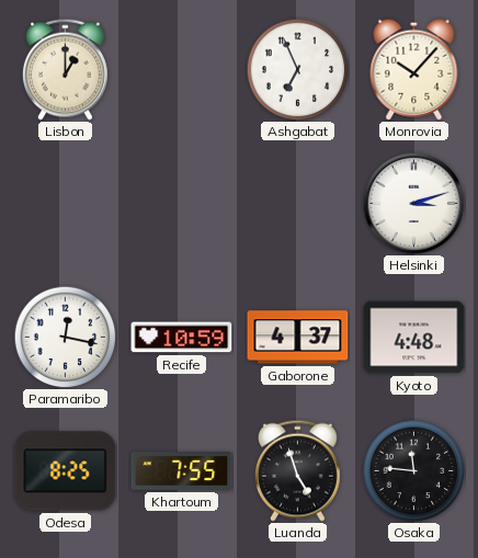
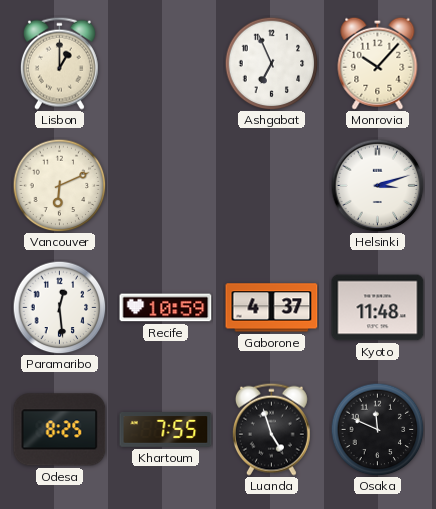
Vancouver: none -> 6:11 (59, 185)
Paramaribo: 12:17 -> 12:29 (59, 307)
Kyoto: 4:48 -> 11:48 (378, 308)
Osaka: 11:46 -> 11:49 (377, 429)
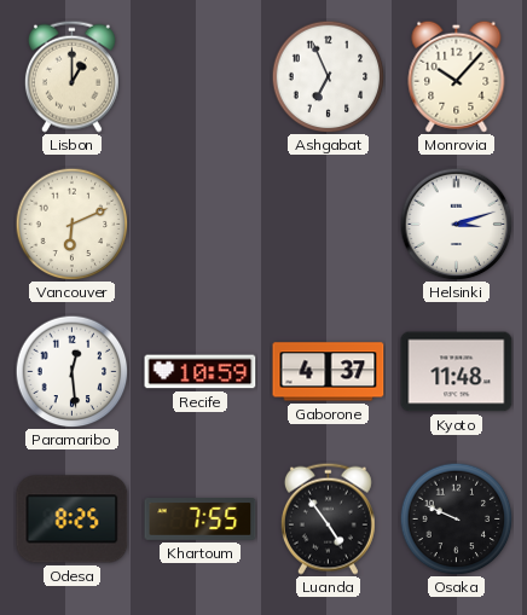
Luanda: 4:57 -> 4:54 (328, 518)
Osaka: 11:49 -> 9:49 (456, 518)
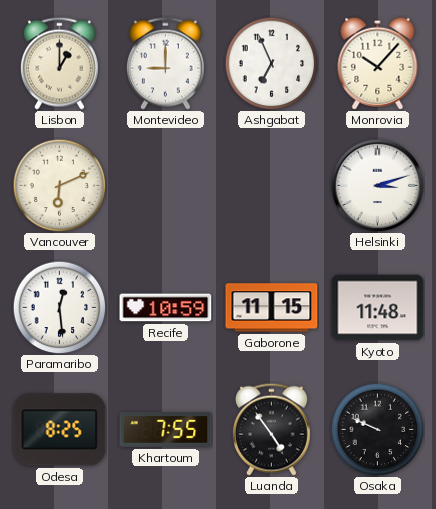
Montevideo: none -> 9:00 (165, 63)
Gaborone: 4:37 -> 11:15 (272, 308)
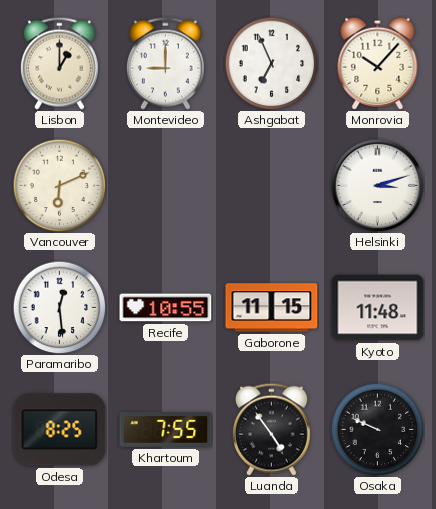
Recife: 10:59 -> 10:55 (166, 308)
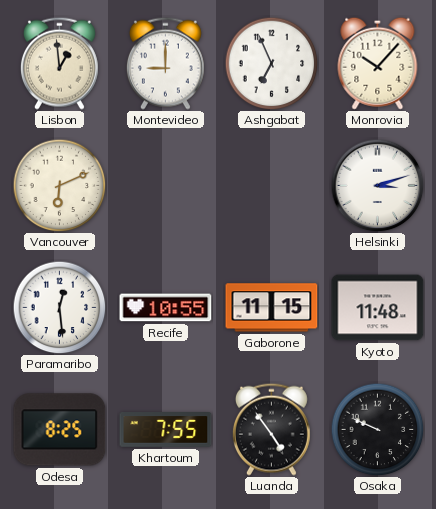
Lisbon: 1:00 -> 12:59 (59, 63)
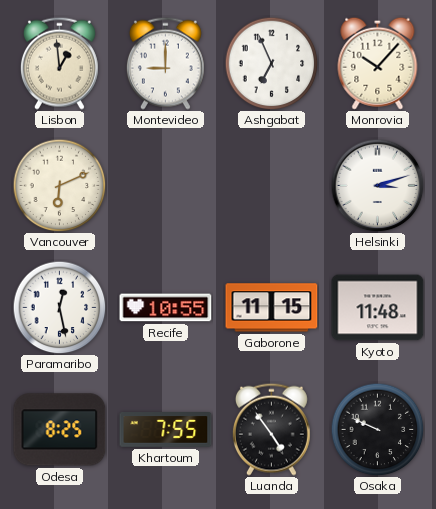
Paramaribo: 12:29 -> 12:28 (59, 307)
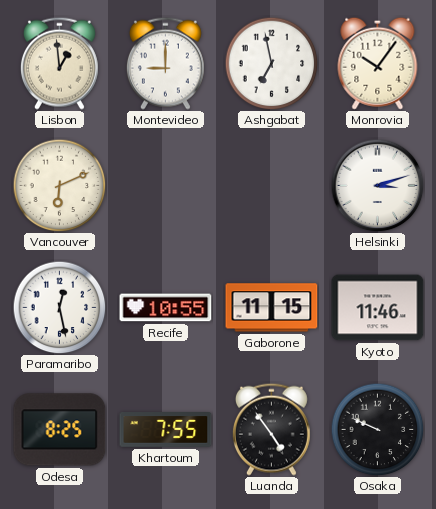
Ashgabat: 6:56 -> 6:58 (271, 63)
Monrovia: 10:07 -> 10:06 (378, 63)
Kyoto: 11:48 -> 11:46 (378, 308)
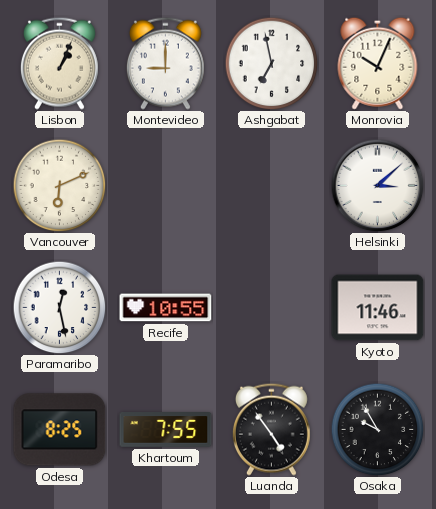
Lisbon: 12:59 -> 1:04 (59, 63)
Monrovia: 10:06 -> 10:04 (378, 63)
Helsinki: 3:12 -> 3:08 (377, 185)
Gaborone: 11:15 -> none (272, 308)
Osaka: 9:49 -> 9:55 (377, 429)
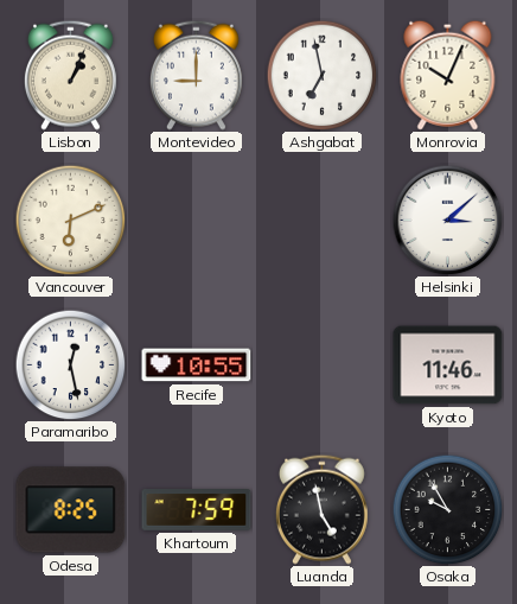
Khartoum: 7:55 -> 7:59 (197, 510)
Luanda: 4:54 -> 4:58 (321, 509)
